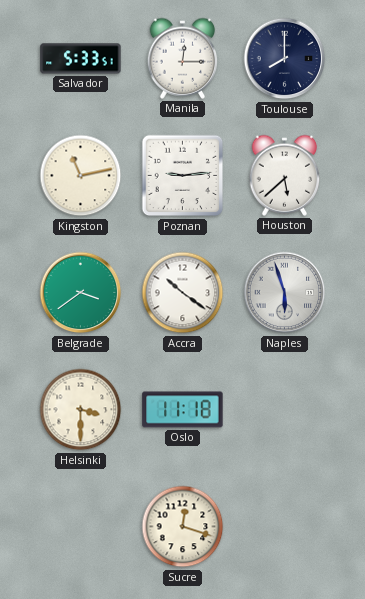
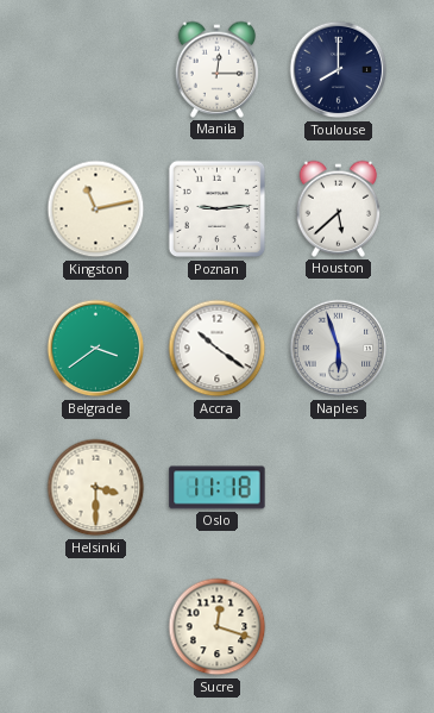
Salvador: 5:33 -> none (81, 59)
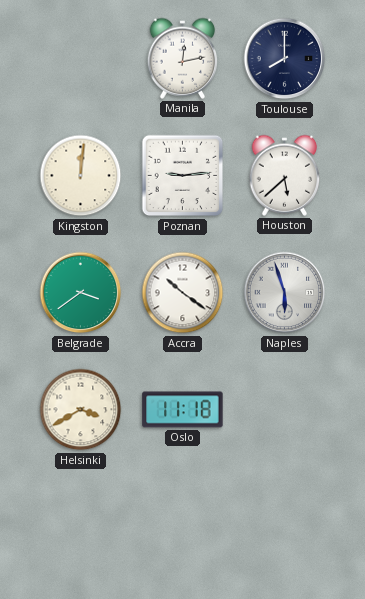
Manila: 12:15 -> 12:13 (183, 58)
Kingston: 11:13 -> 12:01 (81, 176)
Helsinki: 3:30 -> 3:40 (81, 410)
Sucre: 12:18 -> none (218, 627)
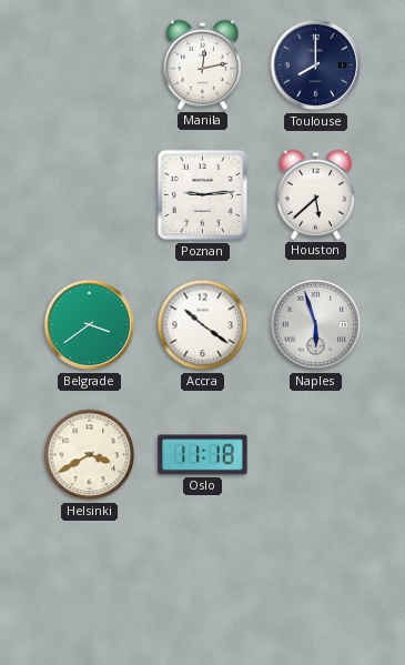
Kingston: 12:01 -> none (81, 176)
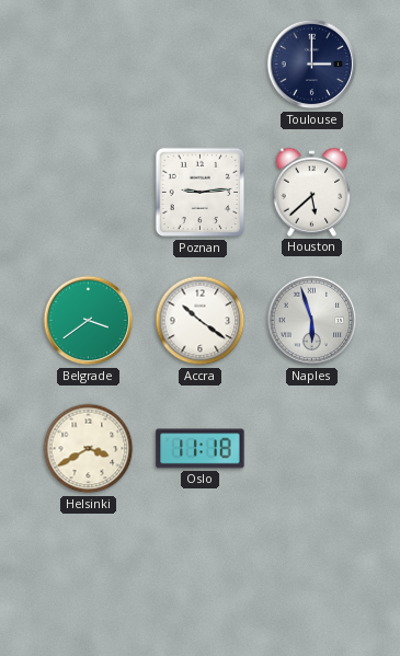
Manila: 12:13 -> none (203, 64)
Toulouse: 8:00 -> 3:00 (312, 65)
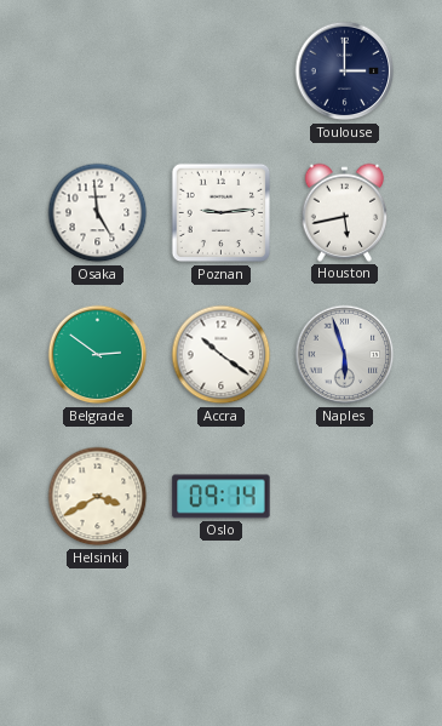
Osaka: none -> 4:59 (98, 213)
Houston: 5:38 -> 5:43 (345, 212)
Belgrade: 3:39 -> 2:51 (98, 355)
Oslo: 11:18 -> 09:14 (222, 497)
